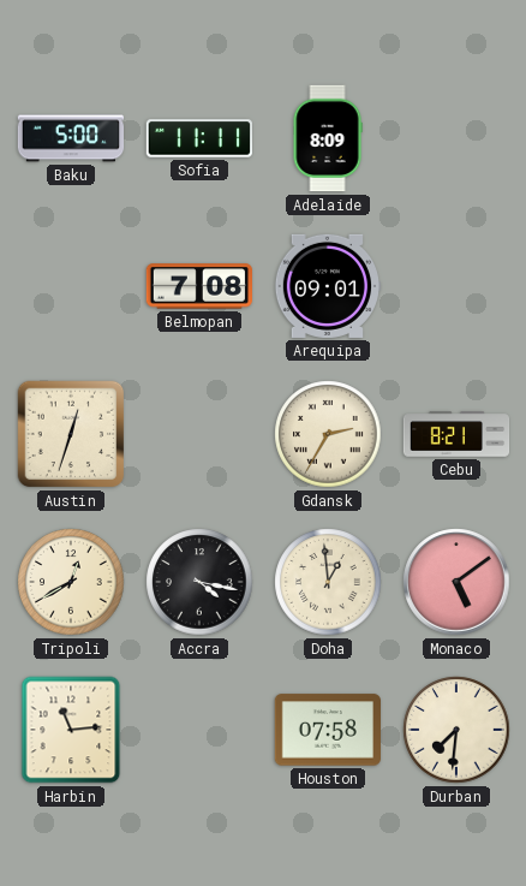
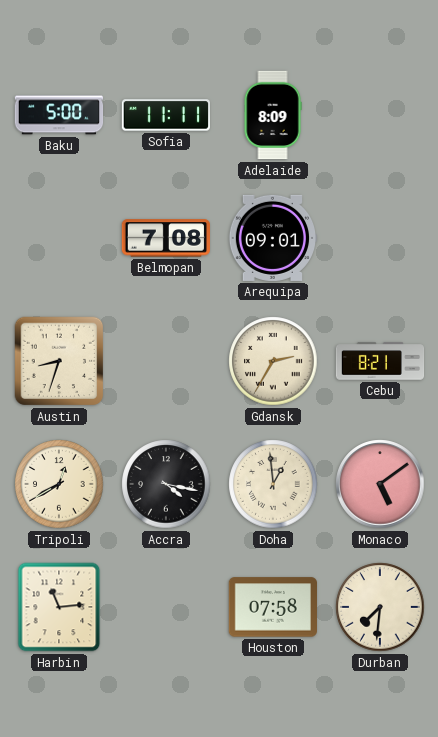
Austin: 12:33 -> 8:33 (59, 361)
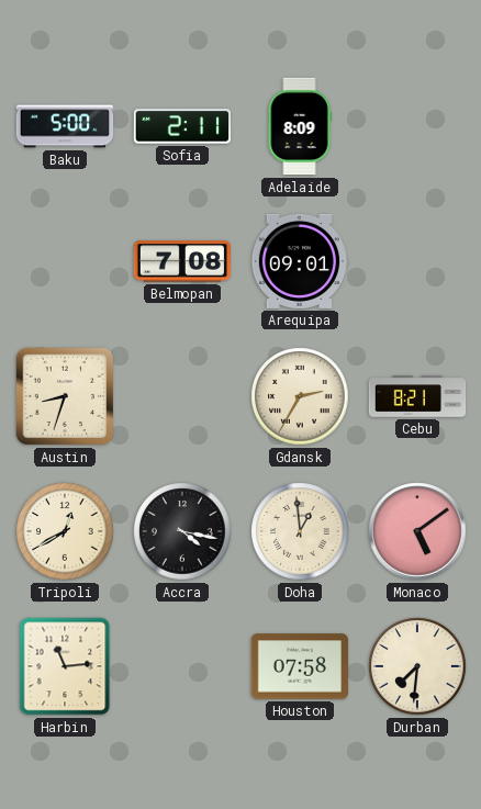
Sofia: 11:11 -> 2:11 (181, 126)
